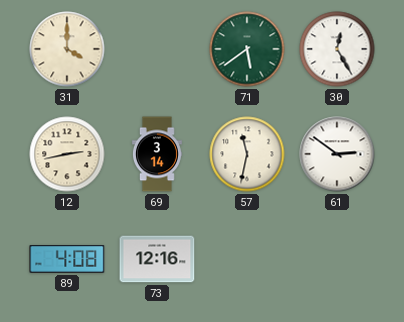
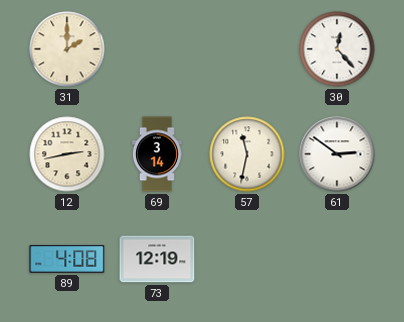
31: 4:00 -> 2:00 (67, 49)
71: 5:39 -> none (247, 49)
30: 12:25 -> 12:23 (337, 49)
73: 12:16 -> 12:19 (157, 259)
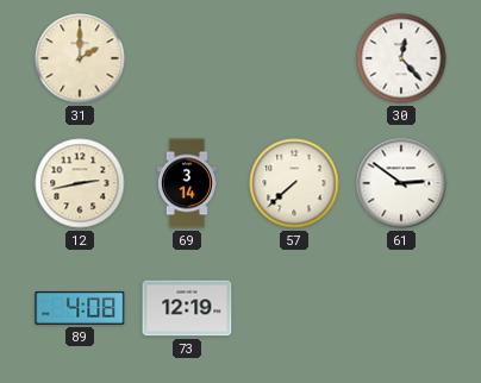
57: 11:32 -> 7:38 (294, 183)
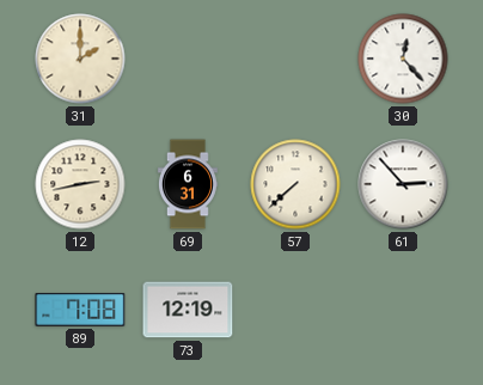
69: 3:14 -> 6:31 (188, 184)
61: 2:51 -> 2:53 (403, 184)
89: 4:08 -> 7:08 (80, 311)
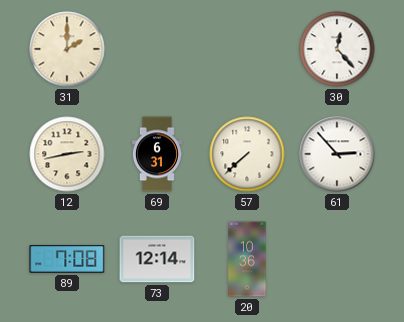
73: 12:19 -> 12:14 (157, 259)
20: none -> 10:36 (247, 259)
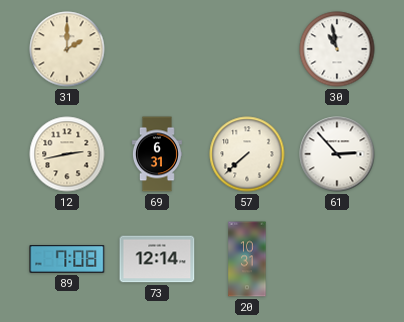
30: 12:23 -> 10:58 (337, 49)
20: 10:36 -> 10:31 (247, 259)
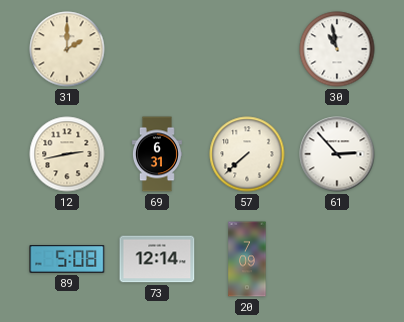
89: 7:08 -> 5:08 (67, 260)
20: 10:31 -> 7:09 (247, 259)
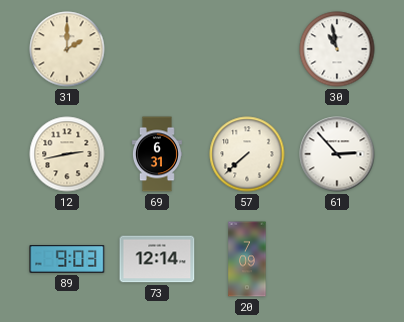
89: 5:08 -> 9:03 (67, 260)
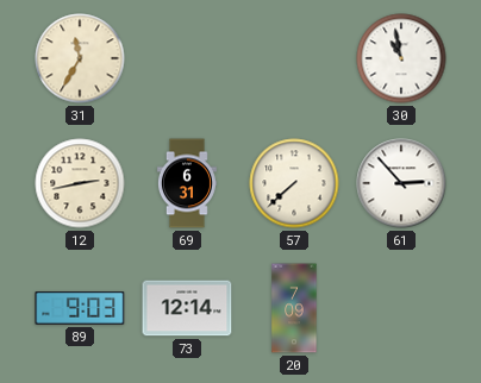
31: 2:00 -> 11:35 (80, 58)
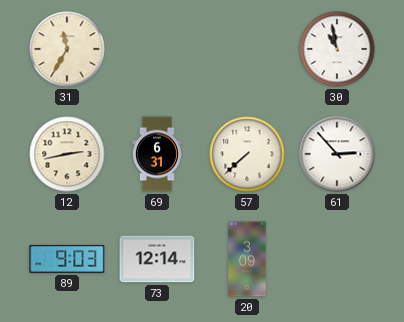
20: 7:09 -> 3:09 (247, 259)
